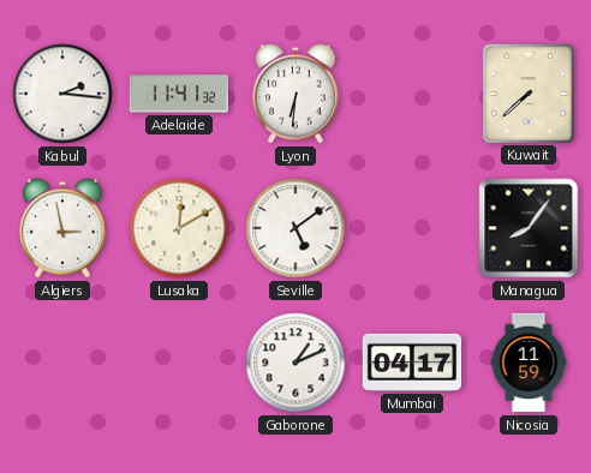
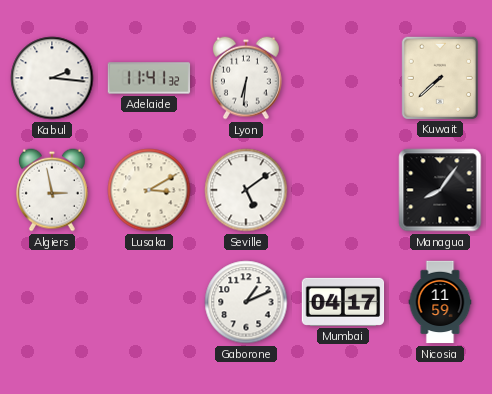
Lusaka: 12:10 -> 3:10 (149, 190)
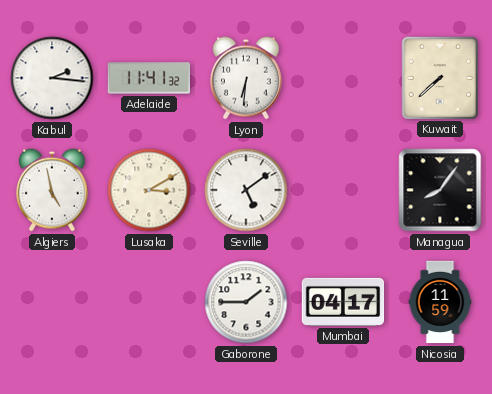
Algiers: 2:58 -> 4:58 (53, 190)
Gaborone: 1:11 -> 1:45 (246, 302)
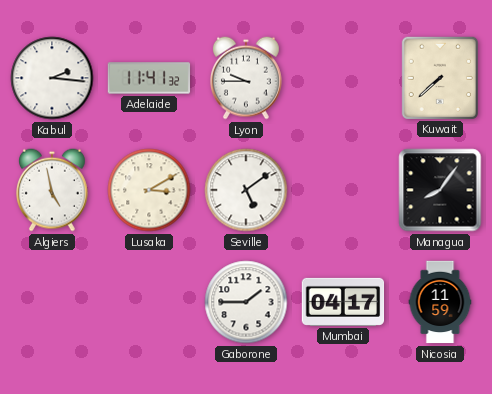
Lyon: 6:31 -> 9:45 (247, 78)
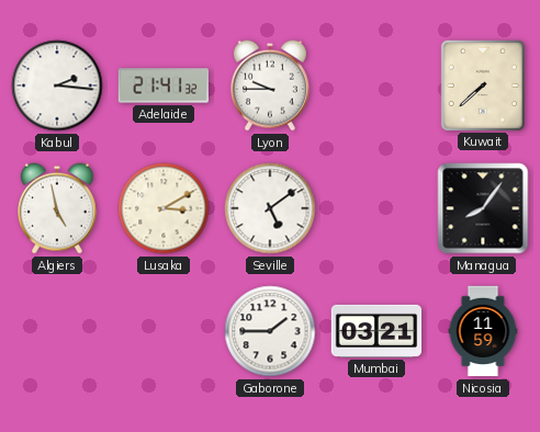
Adelaide: 11:41 -> 21:41 (164, 86)
Mumbai: 04:17 -> 03:21 (376, 331)
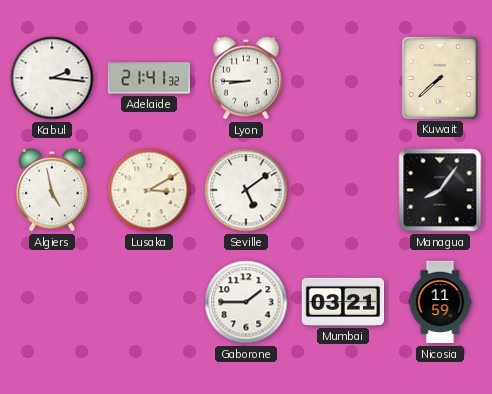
Lyon: 9:45 -> 8:45 (247, 78)
